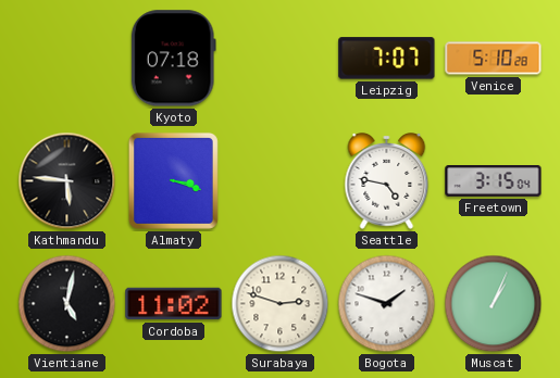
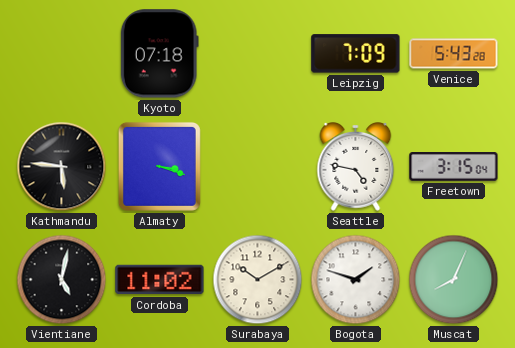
Leipzig: 7:07 -> 7:09 (356, 54)
Venice: 5:10 -> 5:43 (454, 54)
Surabaya: 2:48 -> 10:10 (258, 280)
Muscat: 1:04 -> 8:04 (454, 280)
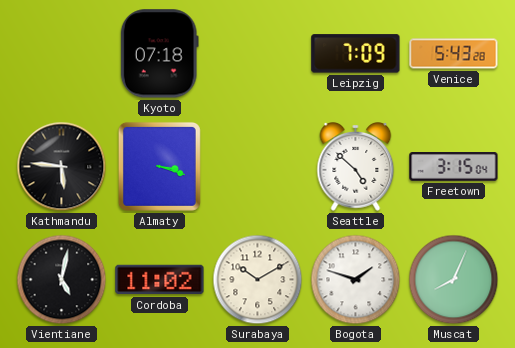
Seattle: 4:47 -> 4:52 (356, 167)
